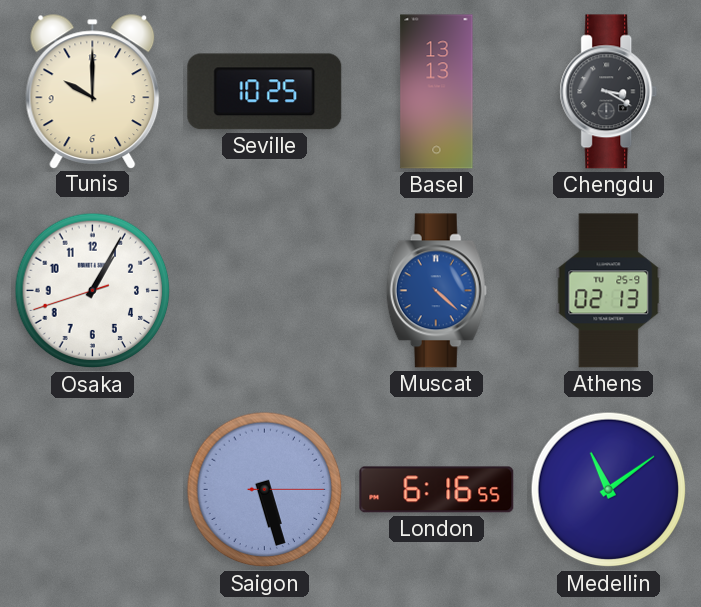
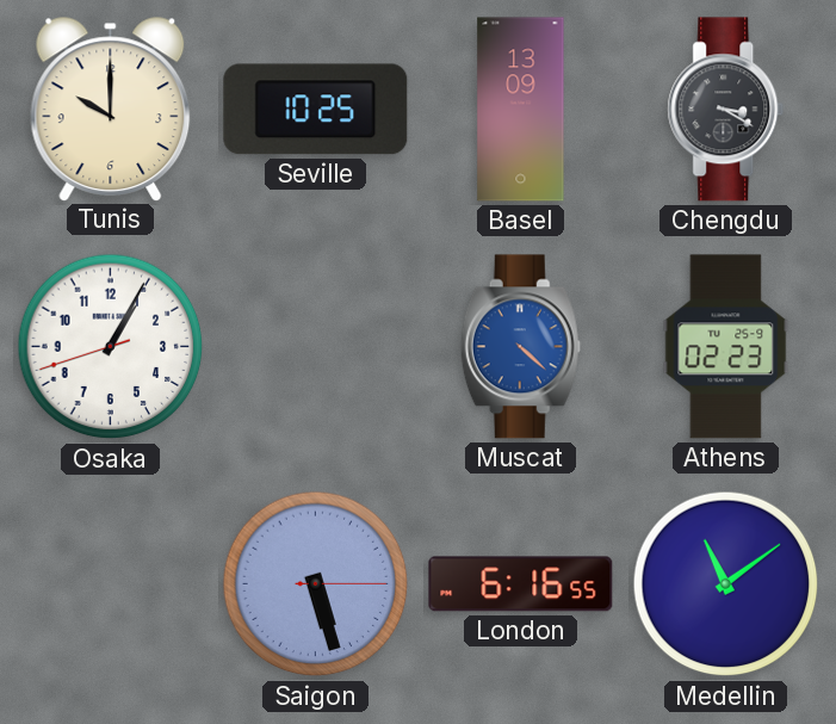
Basel: 13:13 -> 13:09 (521, 110)
Athens: 02:13 -> 02:23 (726, 347)
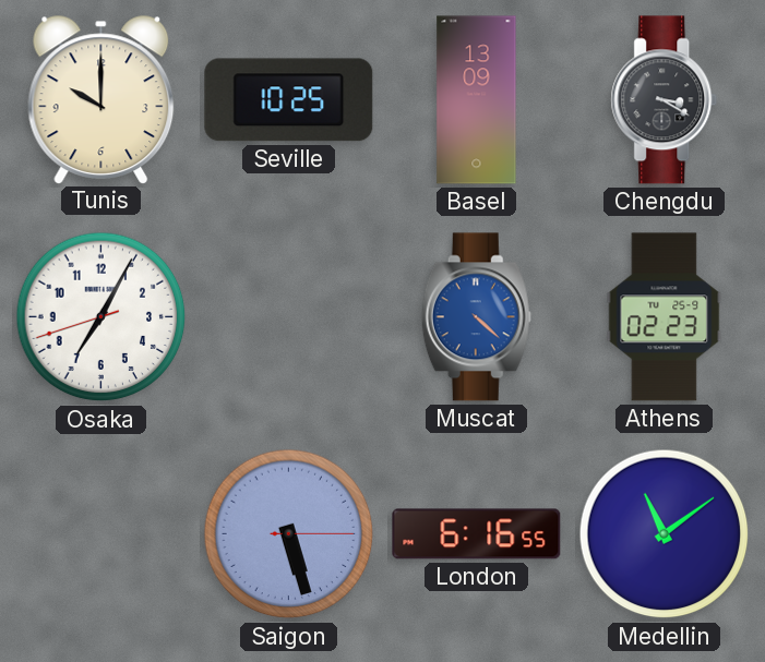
Osaka: 1:04 -> 7:04 (101, 317)
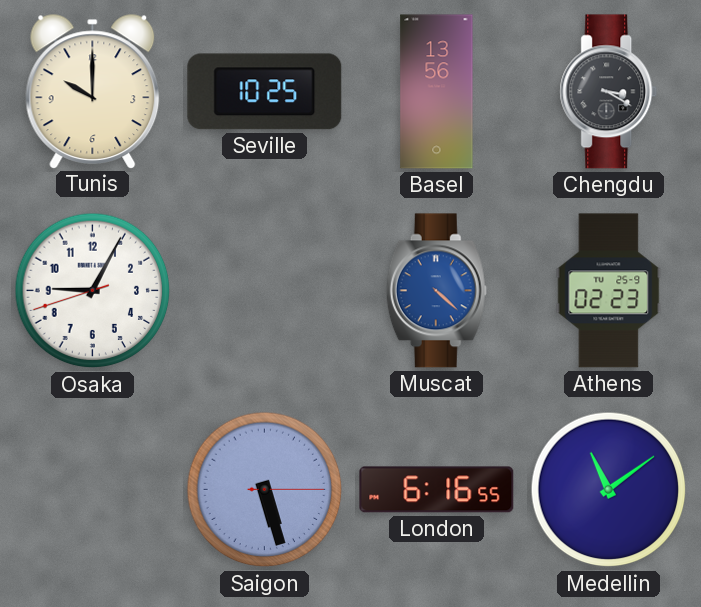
Basel: 13:09 -> 13:56 (437, 92)
Osaka: 7:04 -> 9:04 (93, 291)
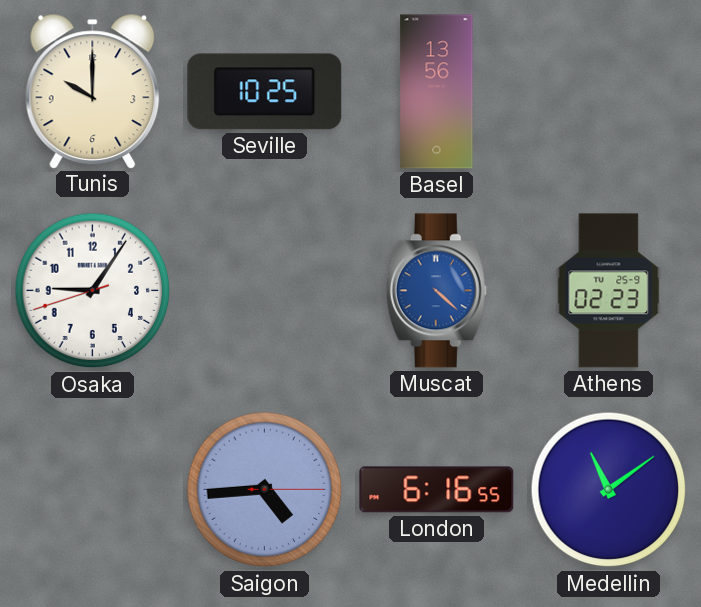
Chengdu: 3:20 -> none (609, 92)
Osaka: 9:04 -> 9:05 (93, 291)
Saigon: 5:27 -> 4:44 (265, 490)
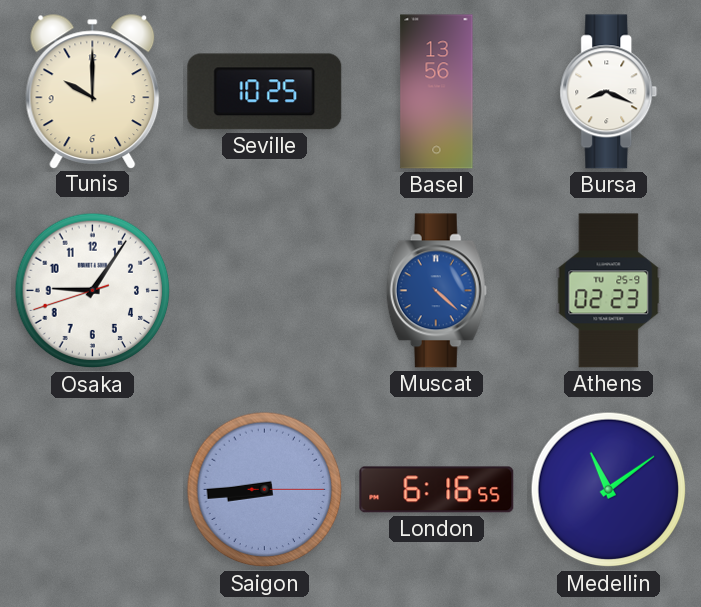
Bursa: none -> 8:19 (609, 92)
Saigon: 4:44 -> 8:44 (265, 490)
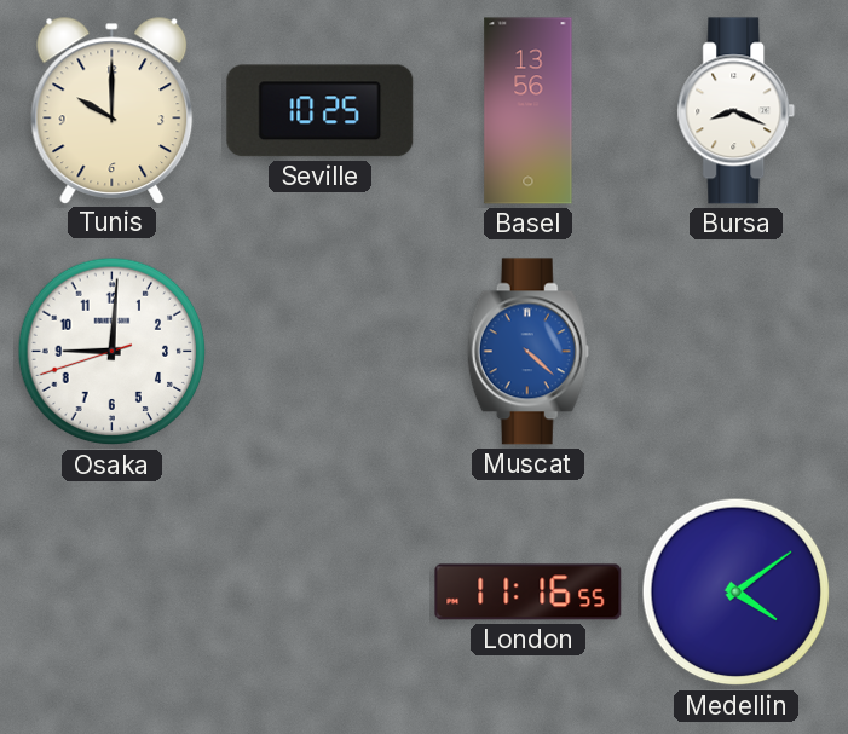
Osaka: 9:05 -> 9:00 (113, 352)
Athens: 02:23 -> none (609, 291)
Saigon: 8:44 -> none (265, 490)
London: 6:16 -> 11:16 (529, 593)
Medellin: 11:09 -> 4:09 (737, 593)
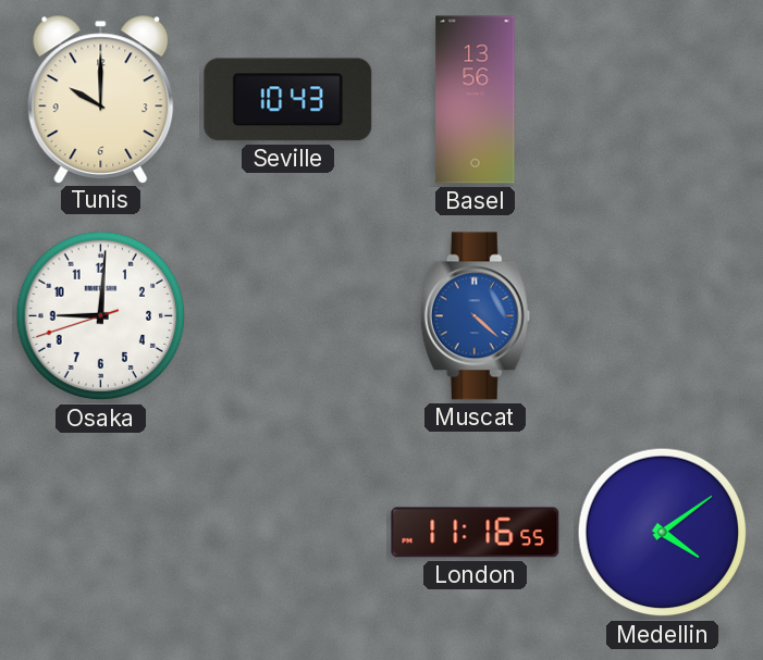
Seville: 10:25 -> 10:43 (288, 100)
Bursa: 8:19 -> none (737, 111)
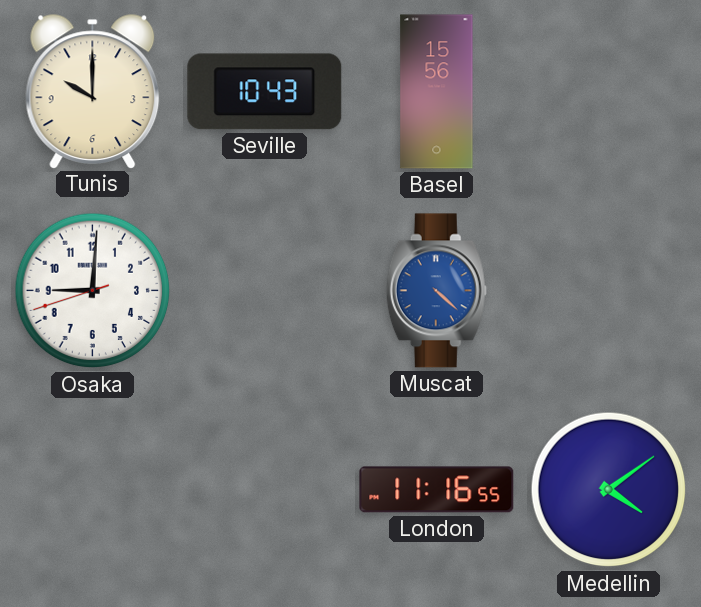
Basel: 13:56 -> 15:56 (437, 92)
